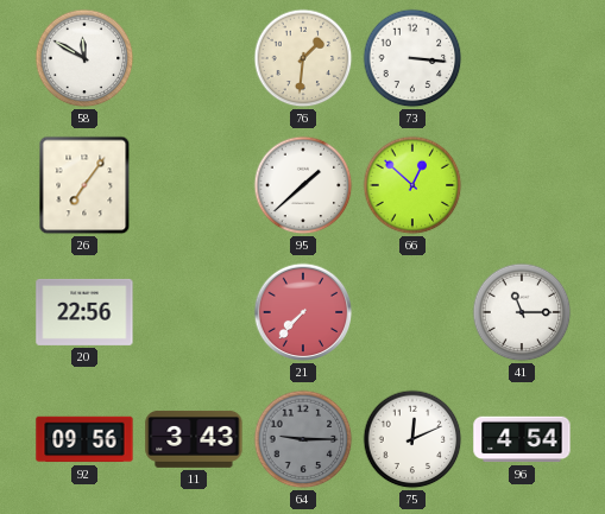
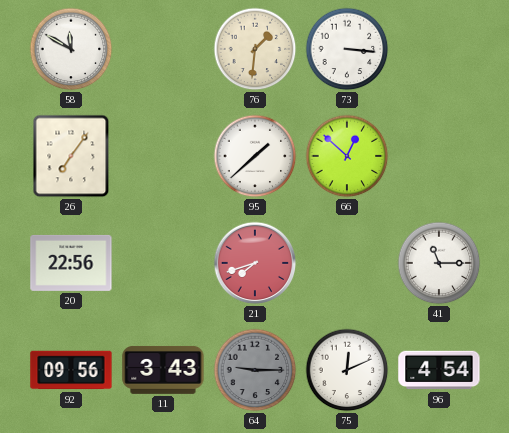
21: 7:37 -> 7:42 (255, 263)
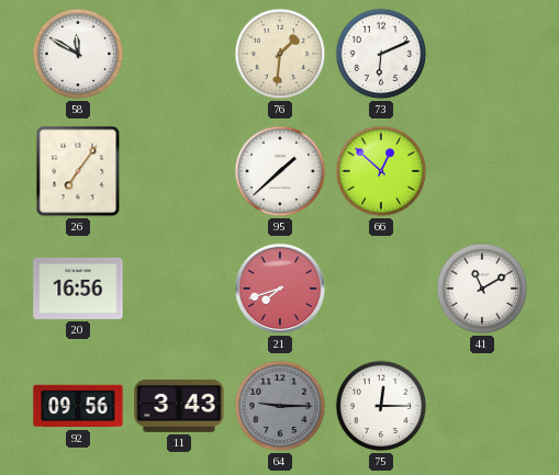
73: 3:16 -> 6:11 (381, 54)
20: 22:56 -> 16:56 (78, 289)
41: 11:15 -> 11:10 (482, 289)
75: 12:11 -> 12:15 (381, 406)
96: 4:54 -> none (439, 370)
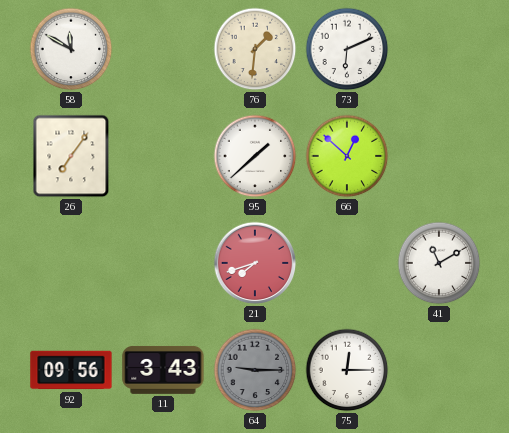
20: 16:56 -> none (78, 289)
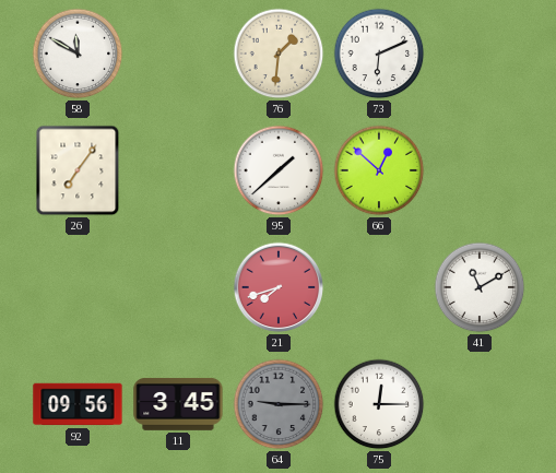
11: 3:43 -> 3:45 (178, 404)
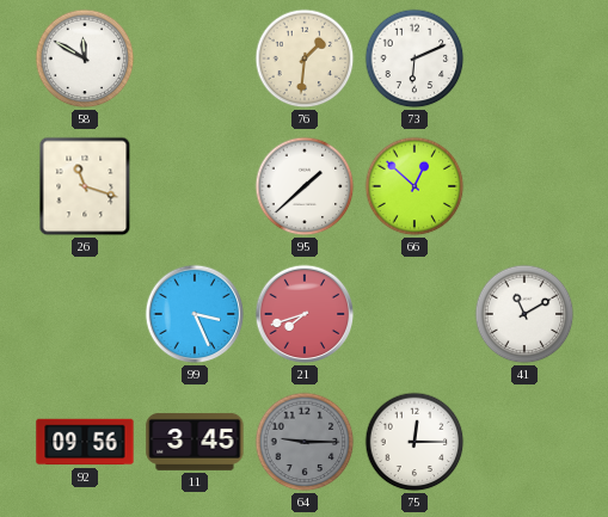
26: 7:06 -> 11:18 (85, 186)
99: none -> 3:26 (195, 314)
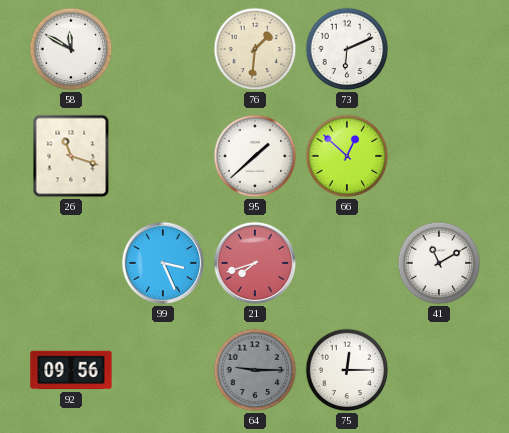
11: 3:45 -> none (195, 442)
